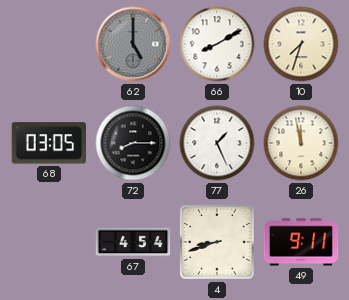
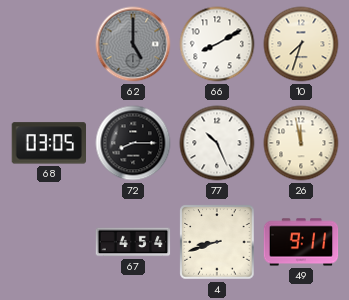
77: 1:26 -> 10:26 (217, 143)
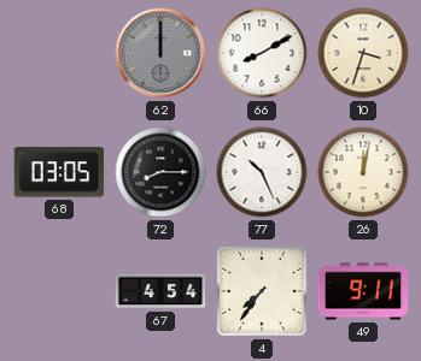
62: 5:00 -> 12:00 (160, 53)
10: 7:33 -> 3:33 (363, 53)
26: 11:58 -> 12:02 (363, 172)
4: 8:42 -> 7:36 (262, 291)
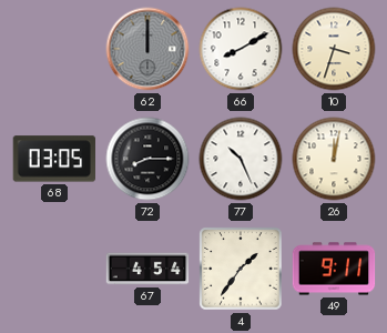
4: 7:36 -> 1:36 (241, 269)
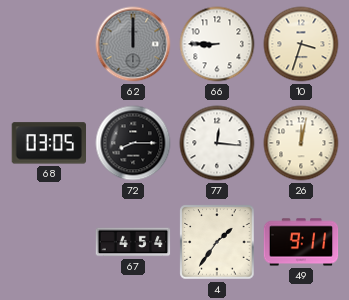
66: 8:10 -> 8:45 (217, 44)
77: 10:26 -> 12:16 (217, 143)
